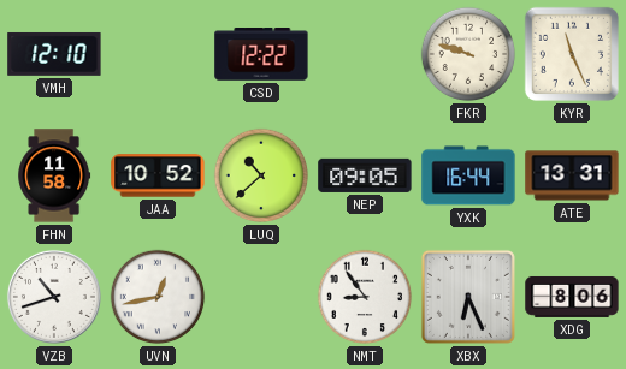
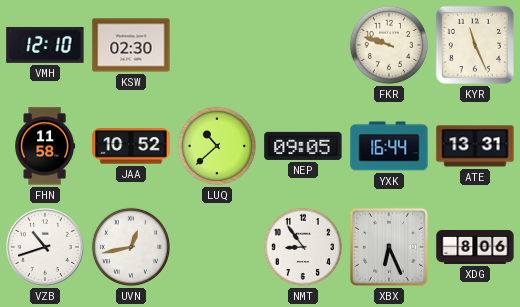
KSW: none -> 02:30 (131, 45)
CSD: 12:22 -> none (261, 54)
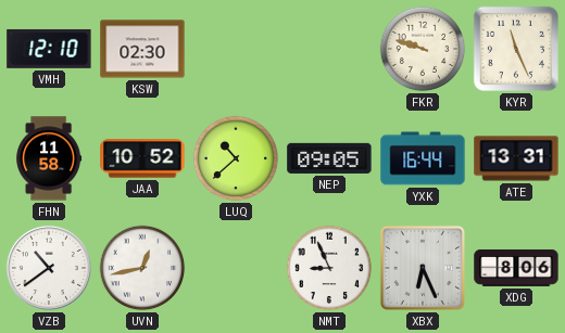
VZB: 10:42 -> 10:39 (49, 268)
NMT: 8:54 -> 8:56 (329, 268)
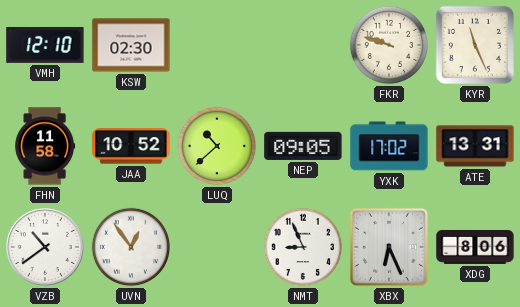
YXK: 16:44 -> 17:02 (389, 146)
UVN: 12:43 -> 12:54 (131, 247)
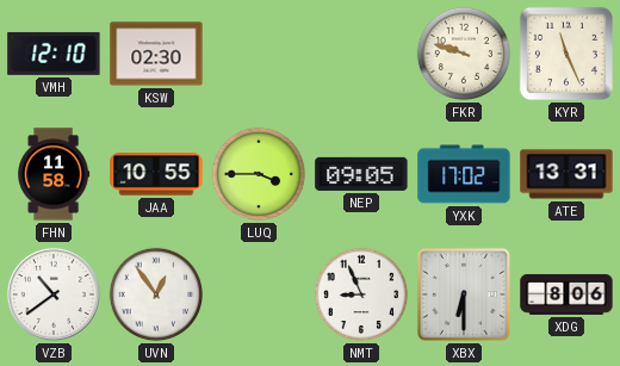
JAA: 10:52 -> 10:55 (156, 174)
LUQ: 10:38 -> 3:45 (259, 174)
XBX: 6:26 -> 6:30 (464, 294)
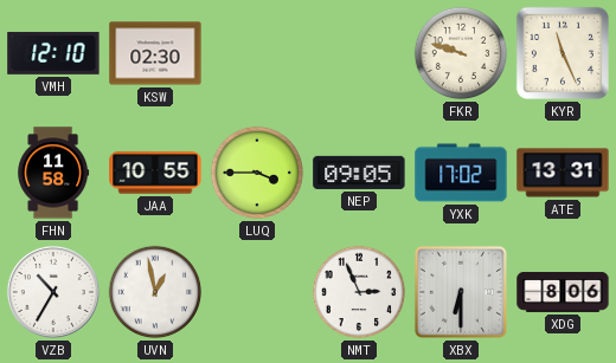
VZB: 10:39 -> 10:35 (53, 292)
UVN: 12:54 -> 12:58 (155, 292)
NMT: 8:56 -> 2:56 (359, 292)
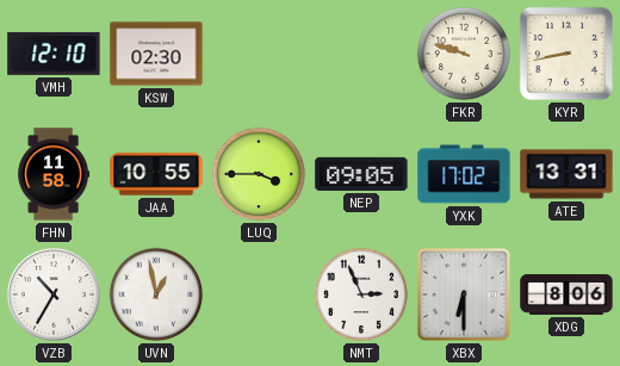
KYR: 11:26 -> 8:43 (566, 54)
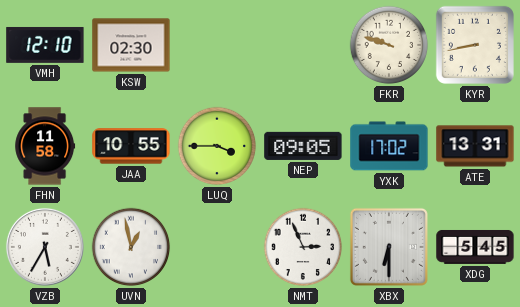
VZB: 10:35 -> 5:35 (45, 247)
XDG: 8:06 -> 5:45 (475, 247)
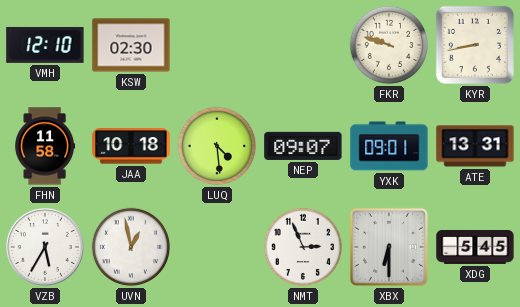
JAA: 10:55 -> 10:18 (131, 146)
LUQ: 3:45 -> 4:29 (217, 146)
NEP: 09:05 -> 09:07 (303, 146)
YXK: 17:02 -> 09:01 (389, 146)
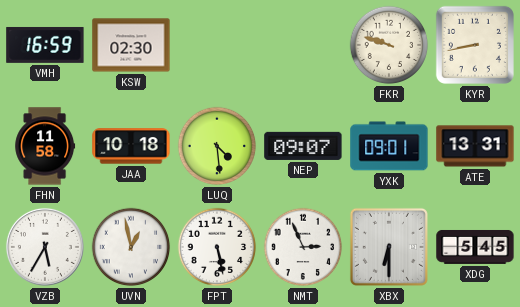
VMH: 12:10 -> 16:59 (45, 45)
FPT: none -> 5:28 (217, 247)
